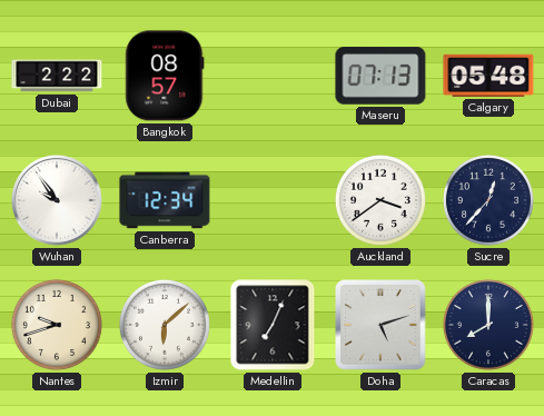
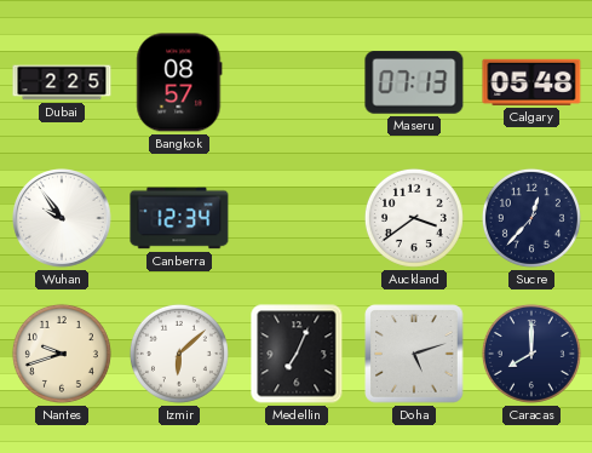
Dubai: 2:22 -> 2:25 (62, 82)
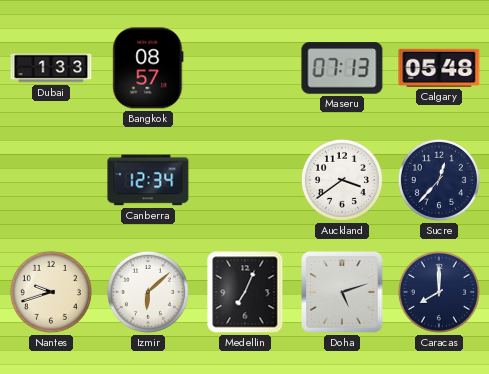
Dubai: 2:25 -> 1:33 (51, 68)
Wuhan: 9:54 -> none (62, 218)
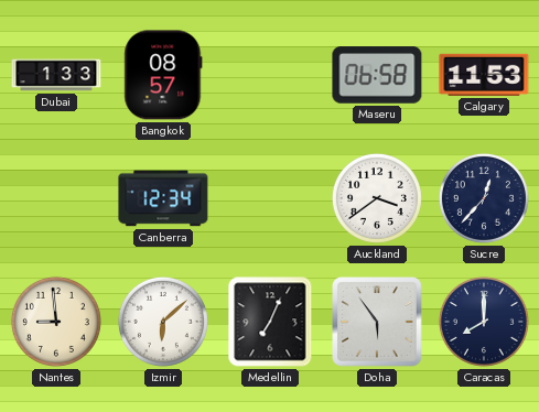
Maseru: 07:13 -> 06:58 (377, 75)
Calgary: 05:48 -> 11:53 (484, 75)
Nantes: 9:42 -> 8:59 (56, 322)
Doha: 5:12 -> 5:54 (377, 322)
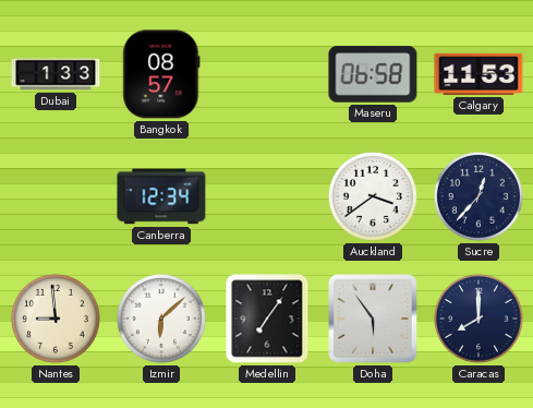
Medellin: 7:04 -> 7:06 (267, 319)
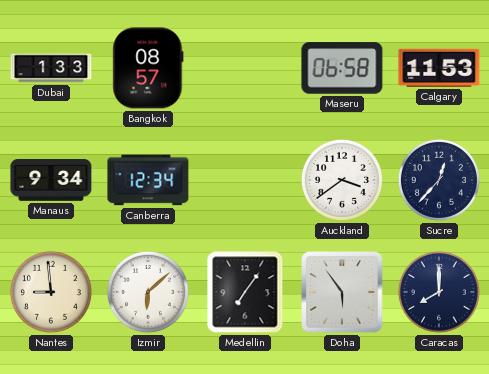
Manaus: none -> 9:34 (51, 181)
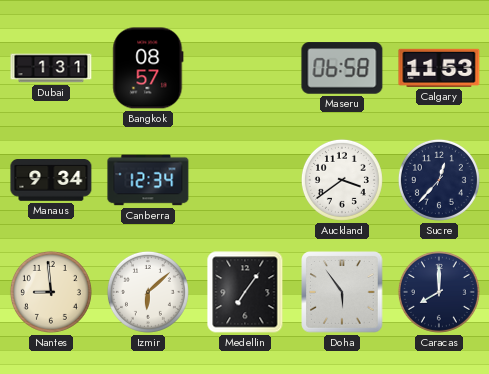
Dubai: 1:33 -> 1:31 (51, 68)
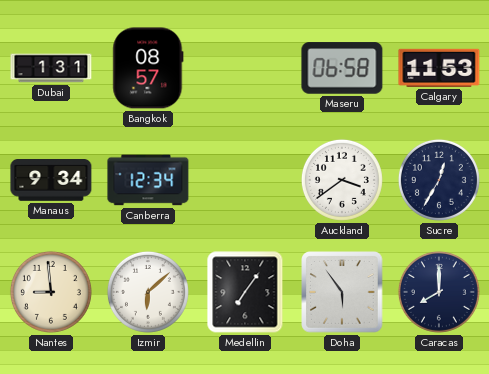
Sucre: 12:37 -> 12:35 (439, 180)
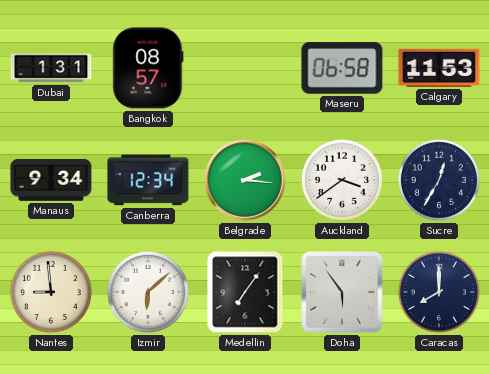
Belgrade: none -> 2:16 (245, 180)
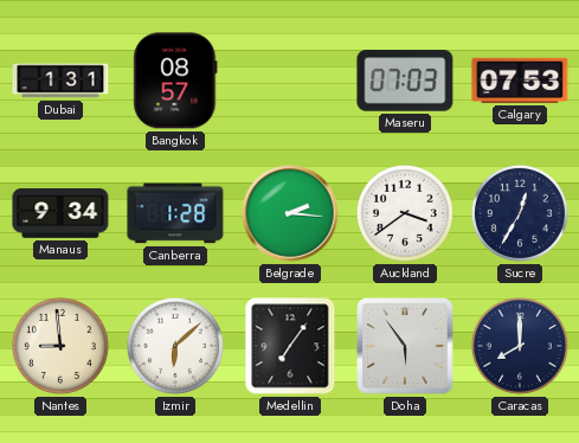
Maseru: 06:58 -> 07:03 (405, 81)
Calgary: 11:53 -> 07:53 (520, 81)
Canberra: 12:34 -> 1:28 (175, 213)
